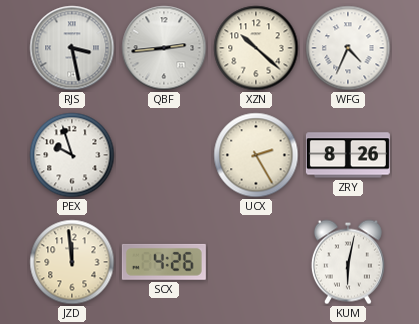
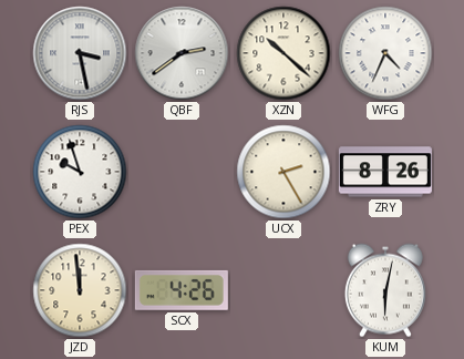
QBF: 2:44 -> 2:39 (182, 53)
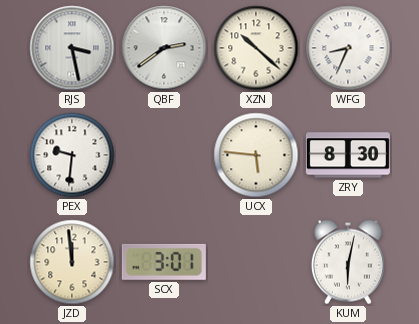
WFG: 4:34 -> 8:34 (348, 48)
PEX: 9:57 -> 9:31 (72, 155)
UCX: 2:25 -> 5:46 (256, 155)
ZRY: 8:26 -> 8:30 (348, 155)
SCX: 4:26 -> 3:01 (164, 262)
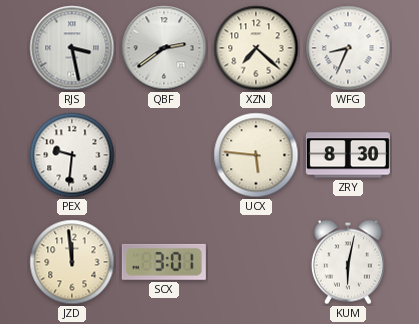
XZN: 10:22 -> 7:22 (256, 48)
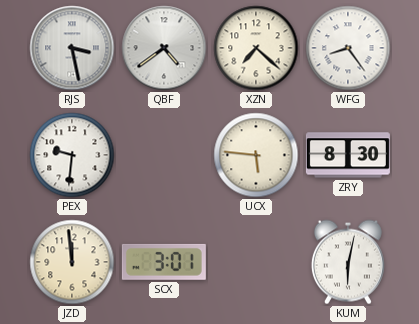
QBF: 2:39 -> 4:39 (164, 48)
WFG: 8:34 -> 8:24 (348, 48)
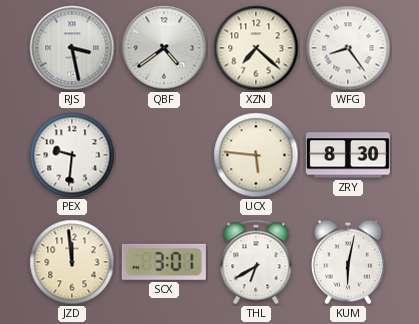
THL: none -> 6:40 (256, 262)
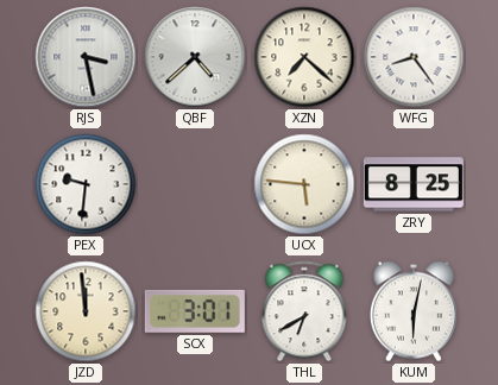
QBF: 4:39 -> 4:38 (195, 57)
ZRY: 8:30 -> 8:25 (414, 184)
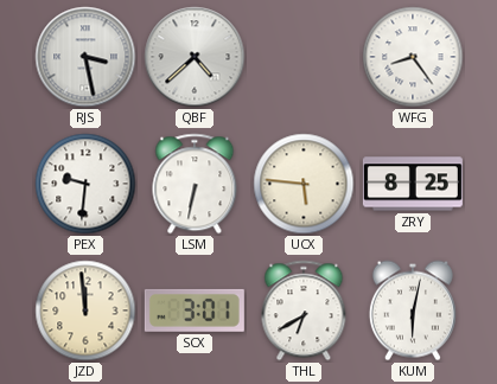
XZN: 7:22 -> none (304, 57)
LSM: none -> 6:32 (195, 184)
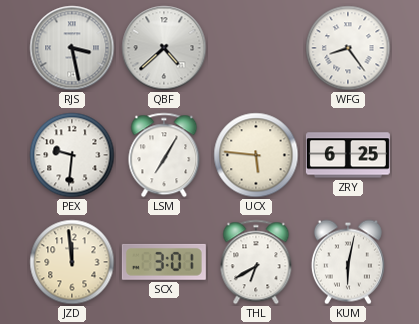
LSM: 6:32 -> 7:05 (164, 155)
ZRY: 8:25 -> 6:25 (348, 155)
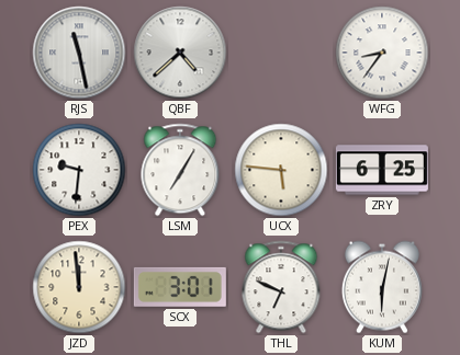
RJS: 3:28 -> 11:28 (79, 53)
WFG: 8:24 -> 8:36 (382, 53)
THL: 6:40 -> 6:49 (281, 287)
